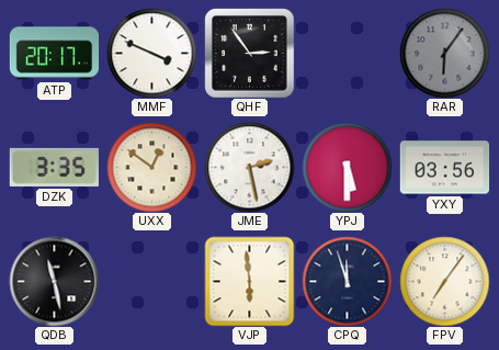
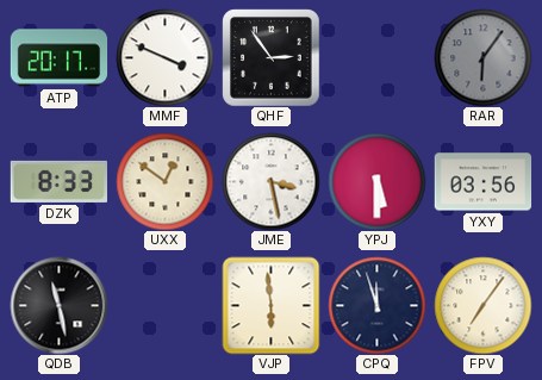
DZK: 3:35 -> 8:33 (58, 181)
JME: 2:28 -> 3:28 (270, 181)
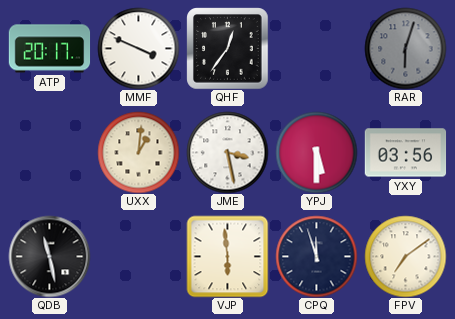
QHF: 2:54 -> 12:36 (227, 48)
RAR: 6:06 -> 6:03 (405, 48)
DZK: 8:33 -> none (58, 181)
UXX: 12:51 -> 1:01 (138, 152)
FPV: 7:06 -> 7:09 (405, 256)
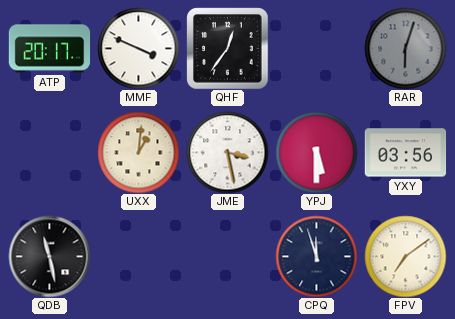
VJP: 5:59 -> none (227, 256)
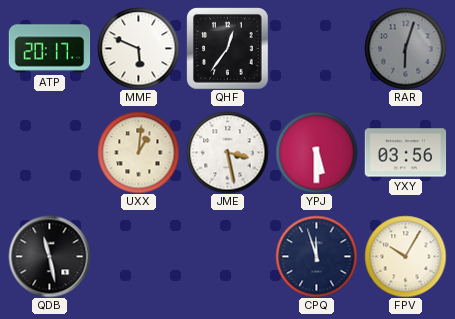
MMF: 3:49 -> 5:49 (138, 48)
FPV: 7:09 -> 10:05 (405, 256)
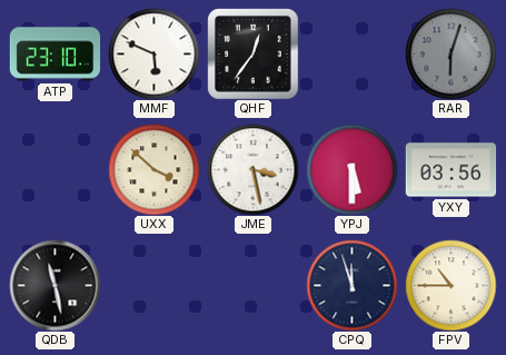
ATP: 20:17 -> 23:10 (54, 55)
UXX: 1:01 -> 3:52 (153, 169)
FPV: 10:05 -> 10:45 (450, 285)
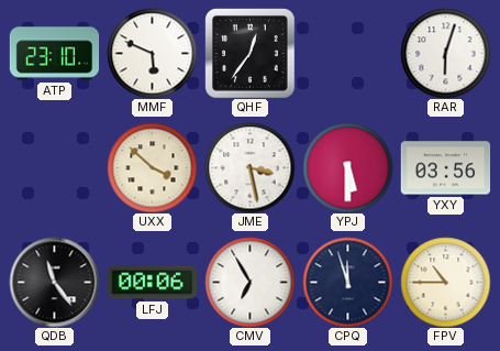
RAR dial: grey -> white (445, 53)
QDB: 11:28 -> 11:24 (54, 282)
LFJ: none -> 00:06 (152, 283)
CMV: none -> 6:55 (249, 282)
